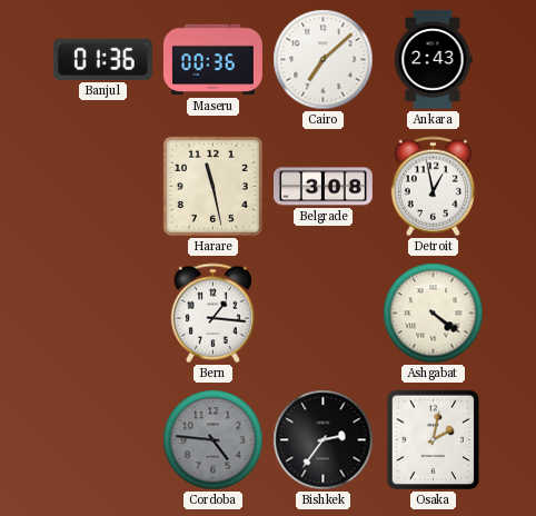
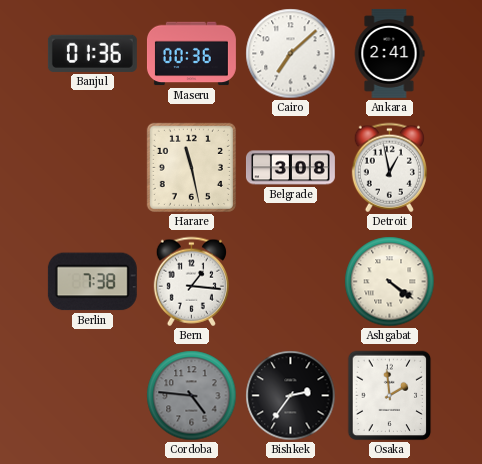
Ankara: 2:43 -> 2:41 (389, 53)
Berlin: none -> 7:38 (92, 282)
Osaka: 2:02 -> 1:59 (390, 396)
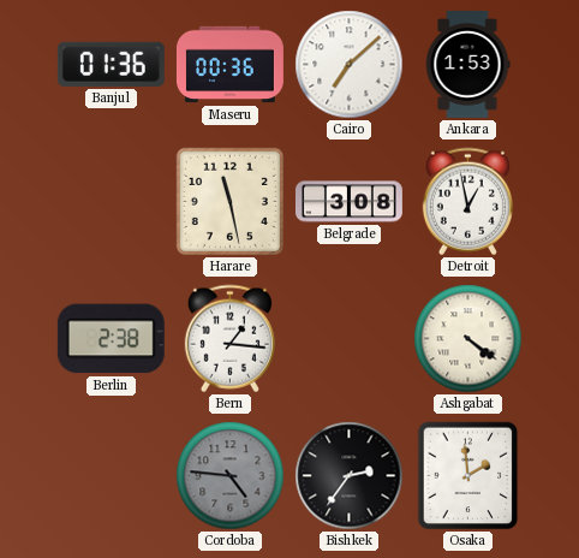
Ankara: 2:41 -> 1:53 (467, 64)
Berlin: 7:38 -> 2:38 (111, 339)
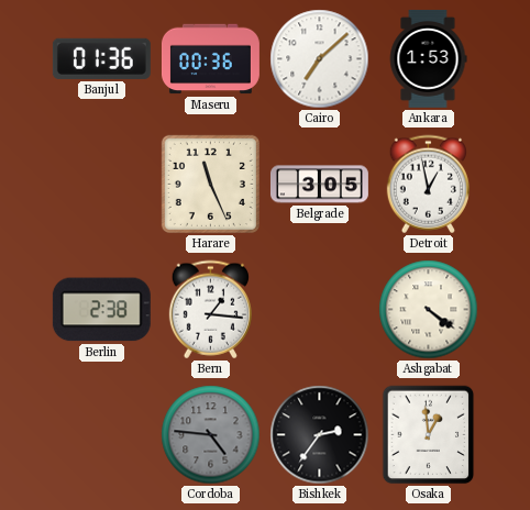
Harare: 11:28 -> 11:26 (210, 184)
Belgrade: 3:08 -> 3:05 (319, 185)
Osaka: 1:59 -> 12:59 (429, 435)
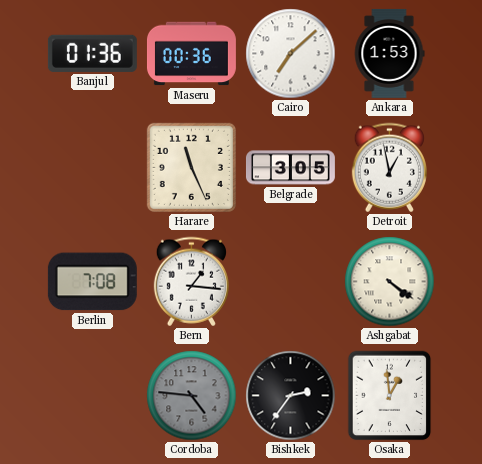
Berlin: 2:38 -> 7:08 (92, 282)
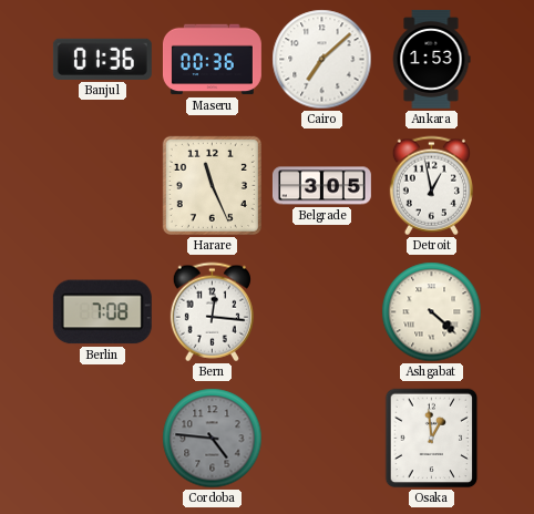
Bern: 1:16 -> 12:16 (212, 312)
Ashgabat: 4:21 -> 4:22 (432, 312)
Bishkek: 2:36 -> none (291, 396)
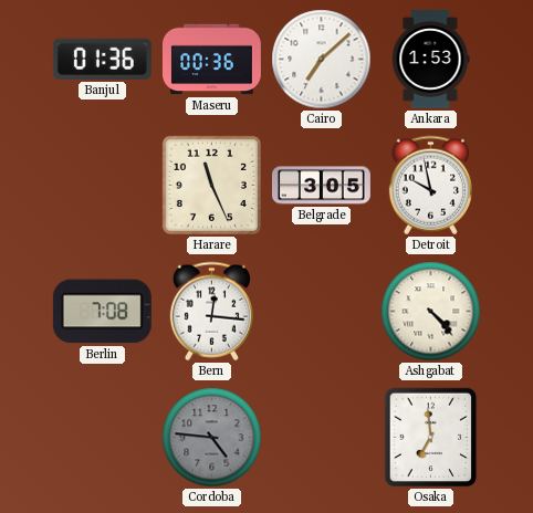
Detroit: 12:58 -> 9:58 (430, 186)
Ashgabat: 4:22 -> 4:23 (431, 312)
Osaka: 12:59 -> 6:59 (431, 438)
